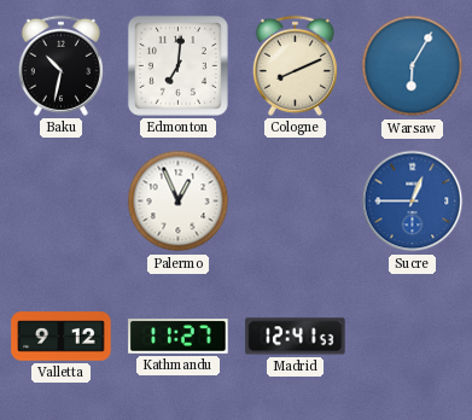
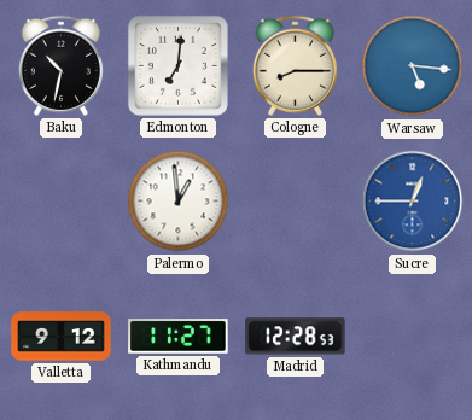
Cologne: 8:11 -> 8:15 (295, 65)
Warsaw: 6:05 -> 5:16 (413, 66)
Palermo: 12:56 -> 12:59 (179, 202)
Madrid: 12:41 -> 12:28 (296, 337)
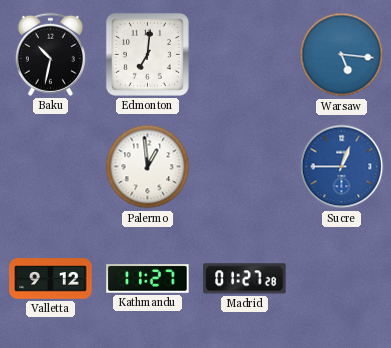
Cologne: 8:15 -> none (295, 65)
Madrid: 12:28 -> 01:27 (245, 279)
